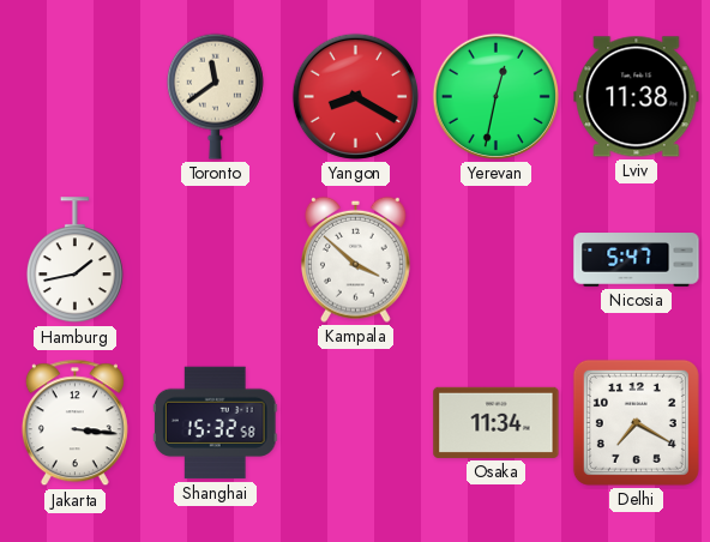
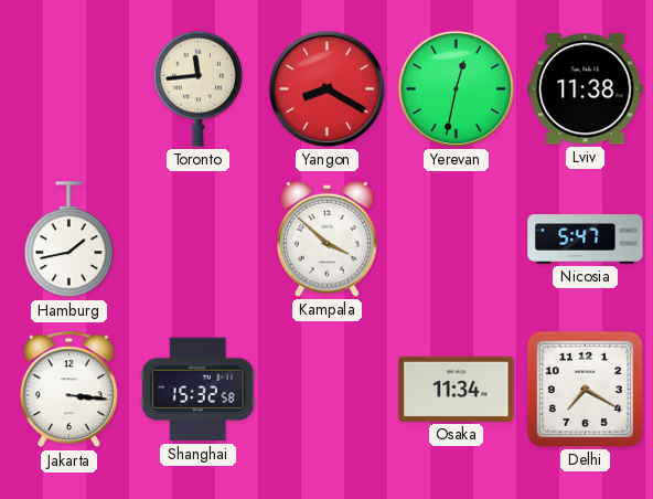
Toronto: 11:39 -> 11:44 (197, 88)
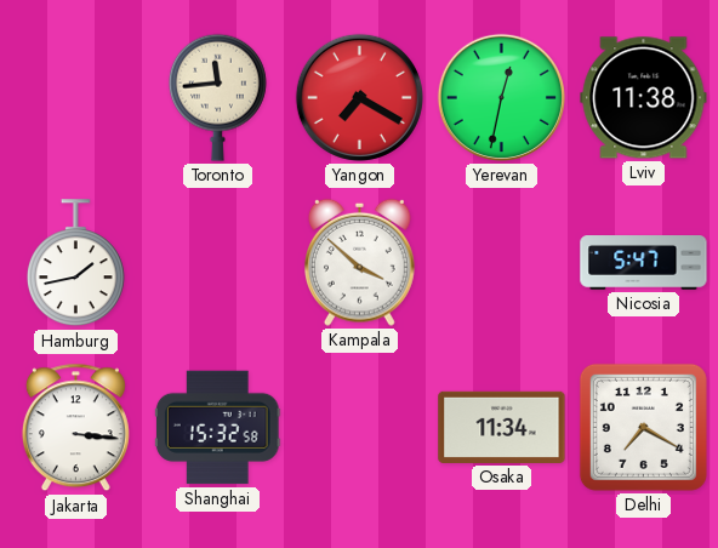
Yangon: 8:20 -> 7:20 (359, 97)
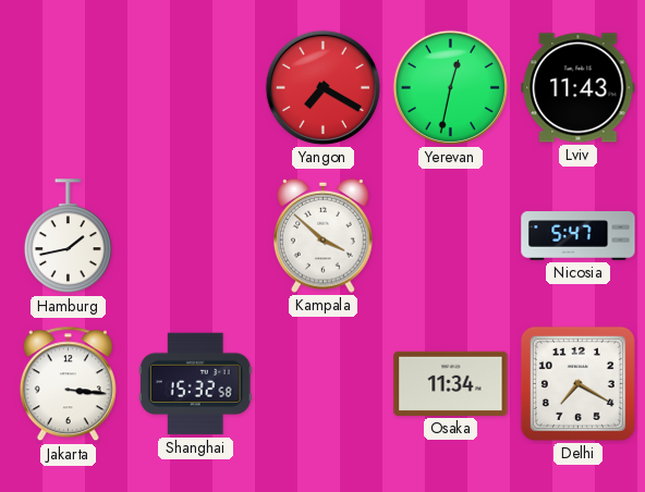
Toronto: 11:44 -> none (217, 97)
Lviv: 11:38 -> 11:43 (579, 88)
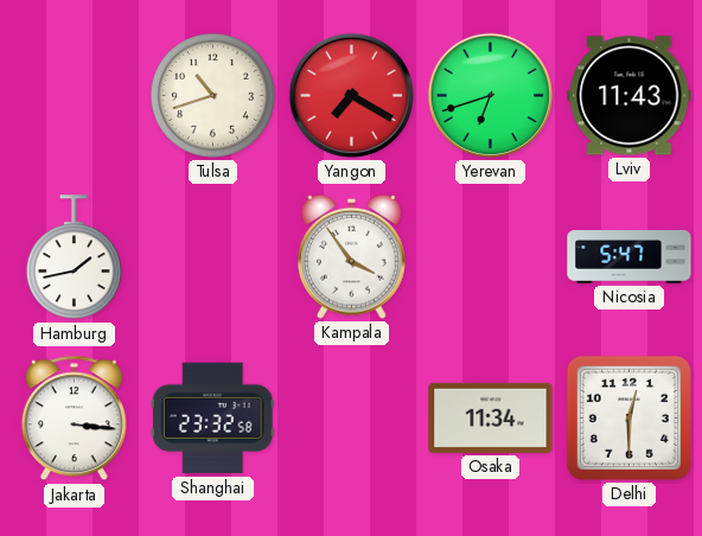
Tulsa: none -> 10:42 (212, 95)
Yerevan: 12:32 -> 6:42 (490, 95)
Kampala: 3:52 -> 3:54 (352, 256)
Shanghai: 15:32 -> 23:32 (212, 419)
Delhi: 7:20 -> 12:30 (628, 417)
